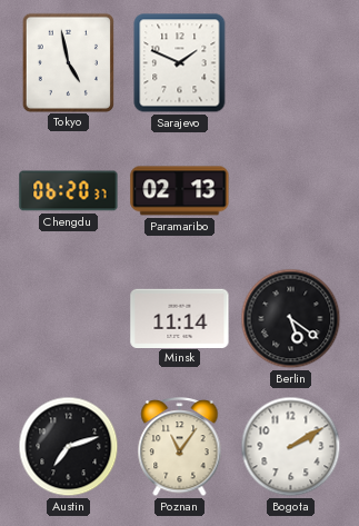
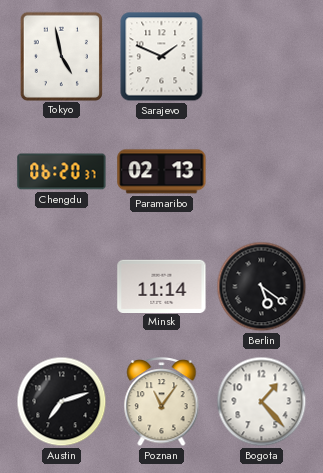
Bogota: 2:10 -> 1:23 (262, 402)
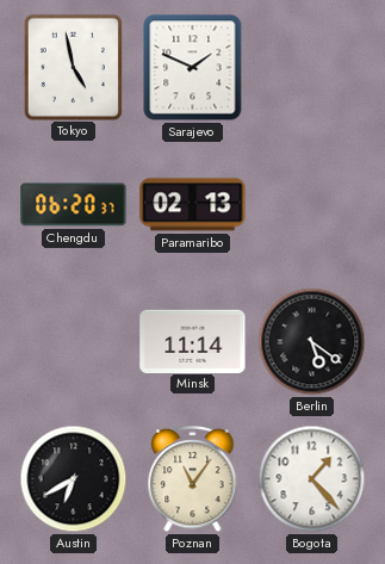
Austin: 7:12 -> 6:40 (74, 479)
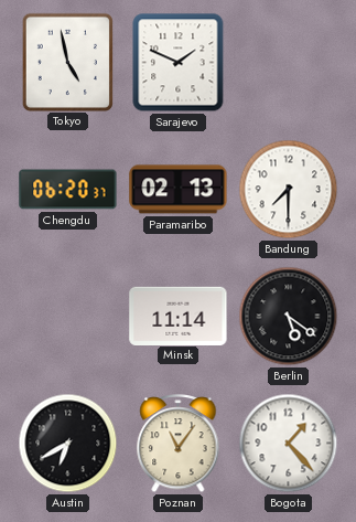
Bandung: none -> 7:30 (289, 190)
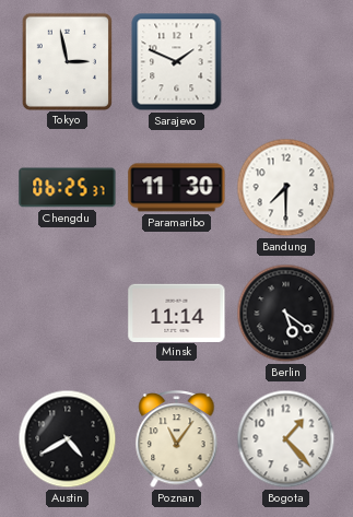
Tokyo: 4:58 -> 2:58 (67, 61)
Chengdu: 06:20 -> 06:25 (68, 188)
Paramaribo: 02:13 -> 11:30 (177, 188)
Austin: 6:40 -> 4:40 (68, 439)
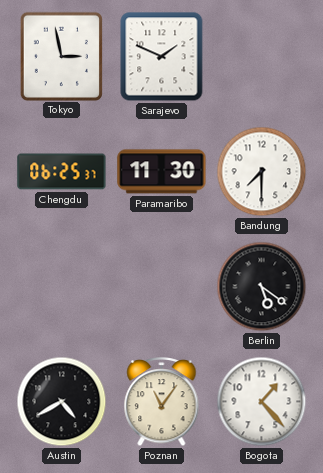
Minsk: 11:14 -> none (177, 313)
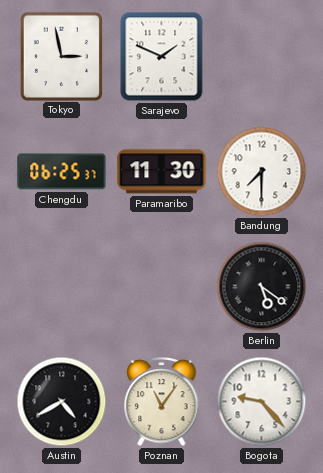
Bogota: 1:23 -> 9:23 (262, 402)
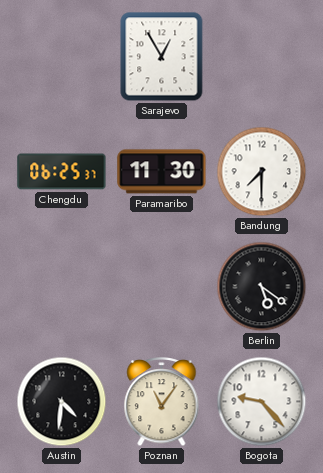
Tokyo: 2:58 -> none (61, 56)
Sarajevo: 1:49 -> 12:55 (162, 57)
Austin: 4:40 -> 4:31 (62, 402)
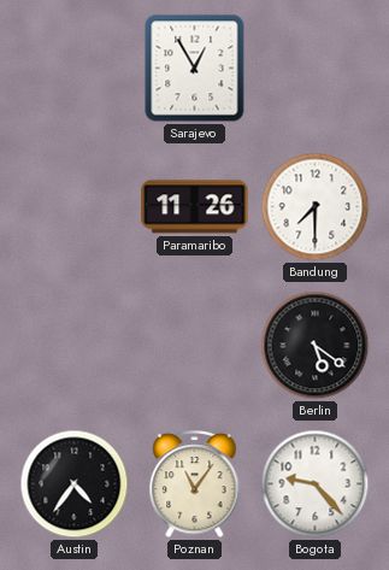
Chengdu: 06:25 -> none (62, 172)
Paramaribo: 11:30 -> 11:26 (195, 207)
Austin: 4:31 -> 4:36 (75, 484)
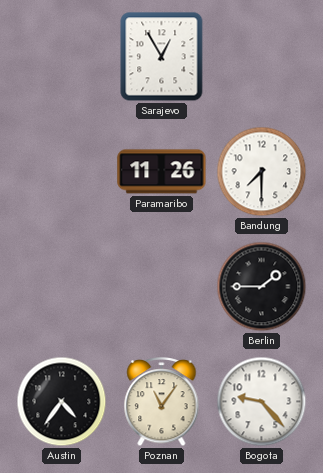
Berlin: 5:21 -> 1:45 (262, 287)
